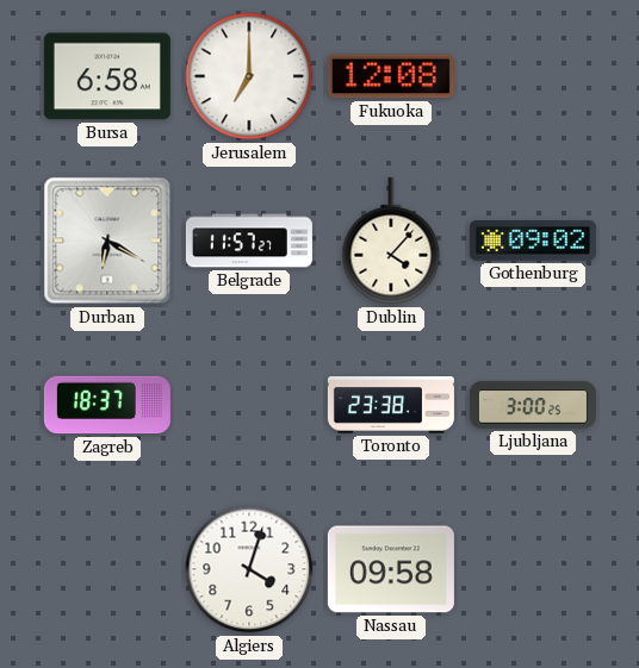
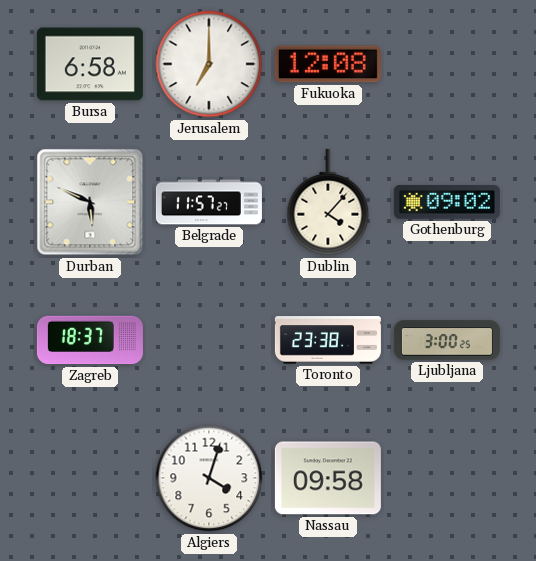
Durban: 6:20 -> 5:49 (90, 202)
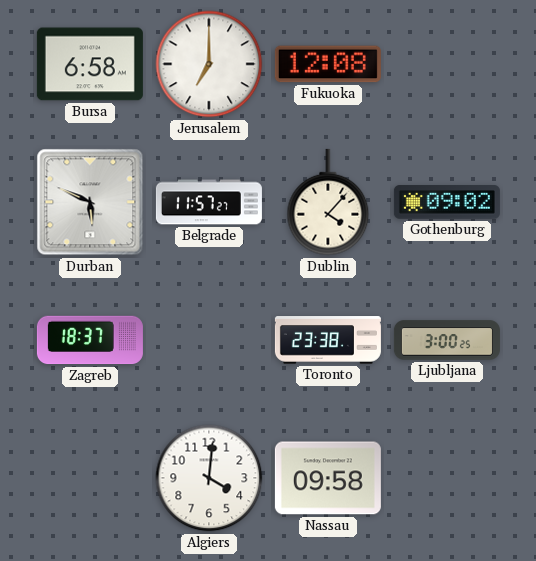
Algiers: 4:03 -> 4:01 (209, 478)
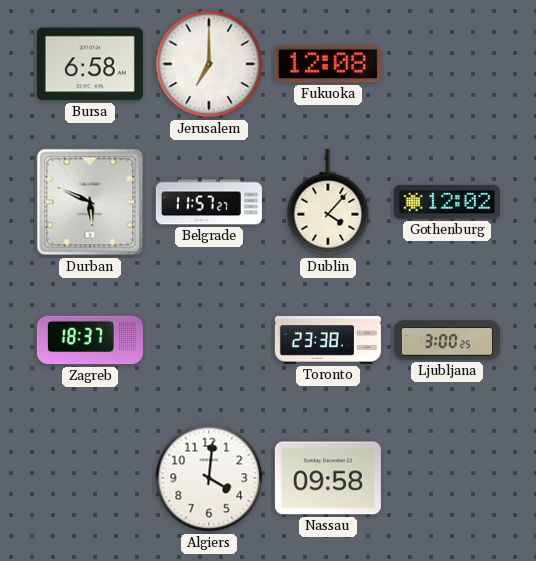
Gothenburg: 09:02 -> 12:02 (447, 202)
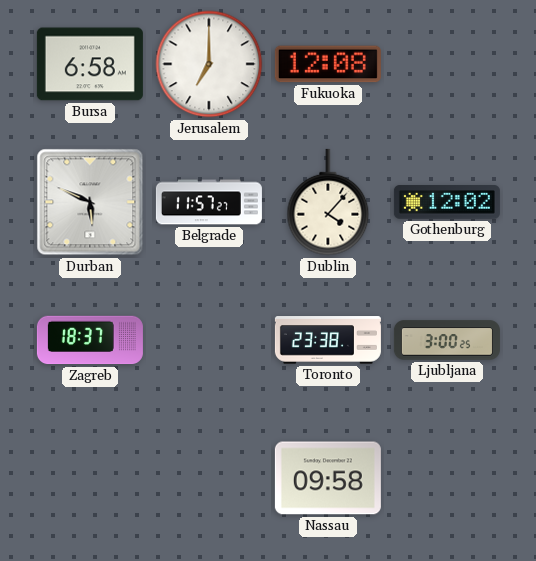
Algiers: 4:01 -> none (209, 478)
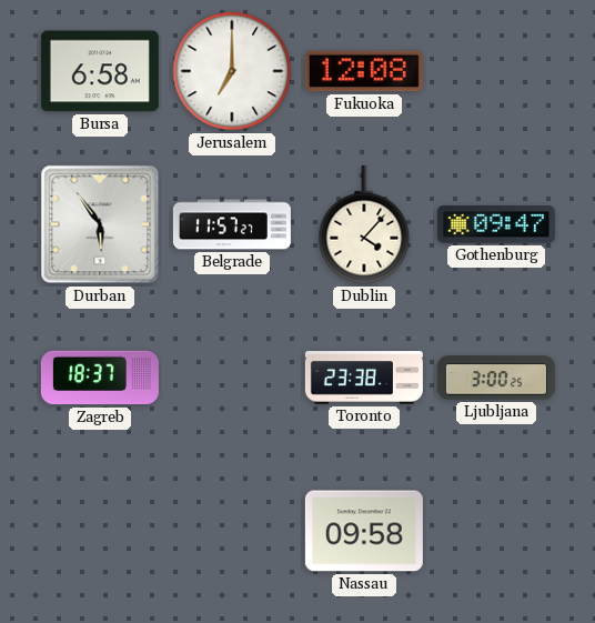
Durban: 5:49 -> 5:54 (100, 224)
Gothenburg: 12:02 -> 09:47 (496, 224)
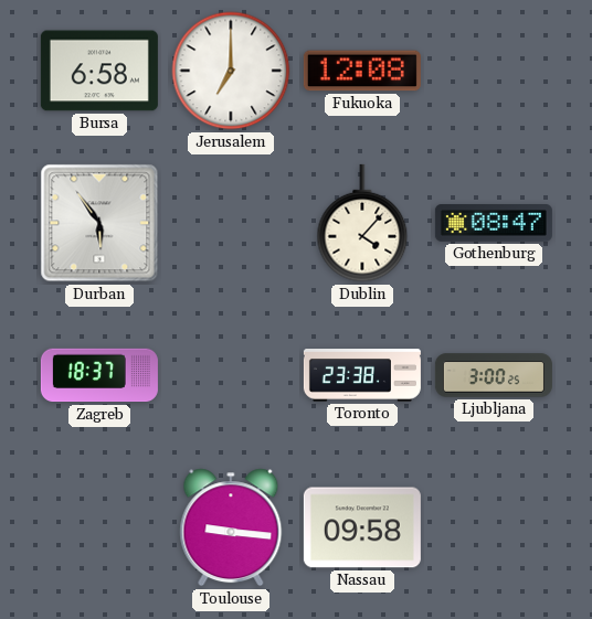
Belgrade: 11:57 -> none (232, 224)
Gothenburg: 09:47 -> 08:47 (494, 223)
Toulouse: none -> 9:16 (231, 527)
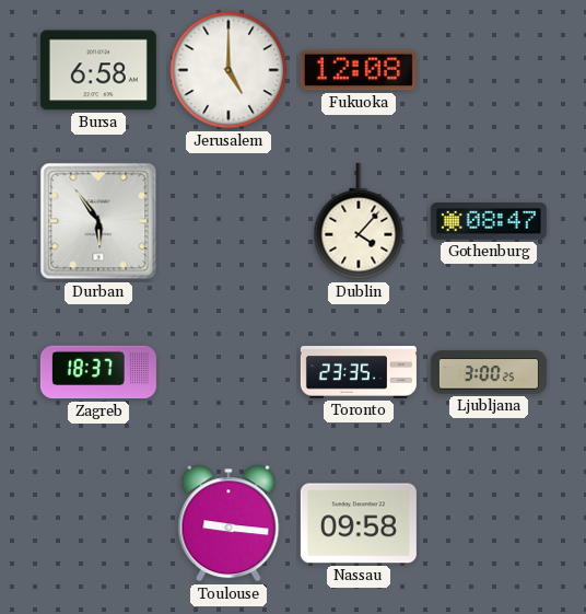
Jerusalem: 7:00 -> 5:00 (228, 70)
Toronto: 23:38 -> 23:35 (359, 372)
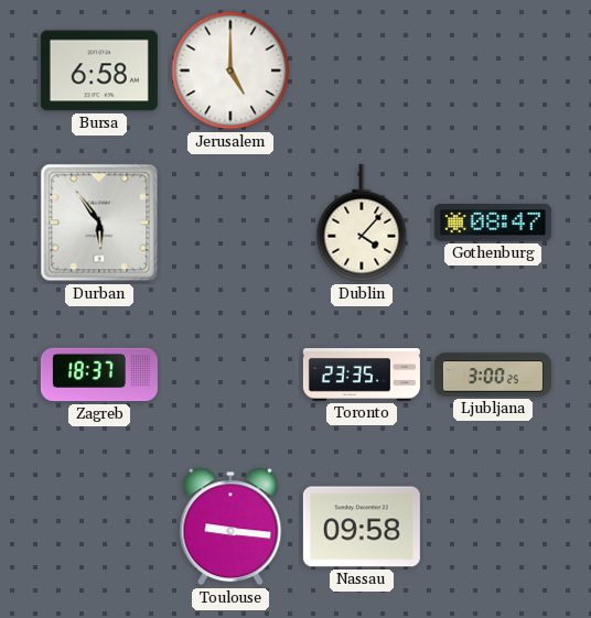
Fukuoka: 12:08 -> none (359, 70)
